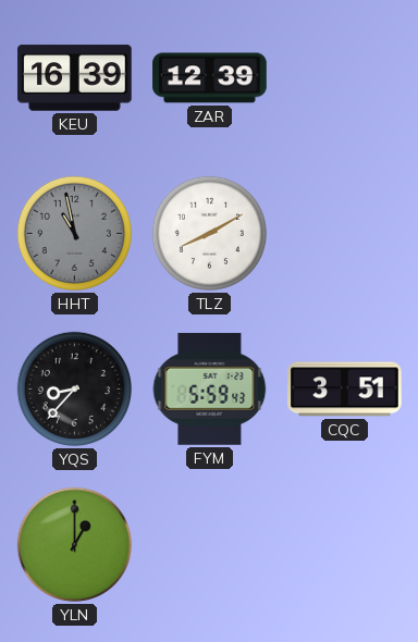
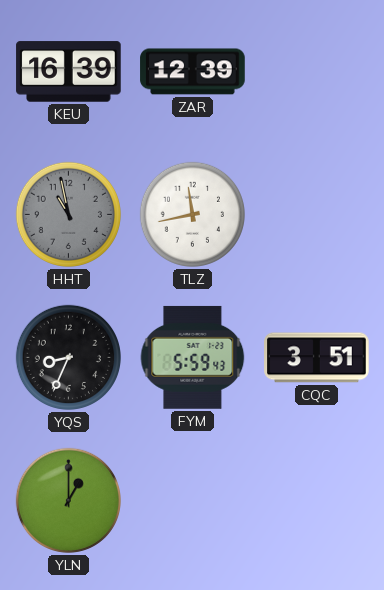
TLZ: 8:10 -> 11:43 (192, 214)
YQS: 8:37 -> 8:34 (68, 357)
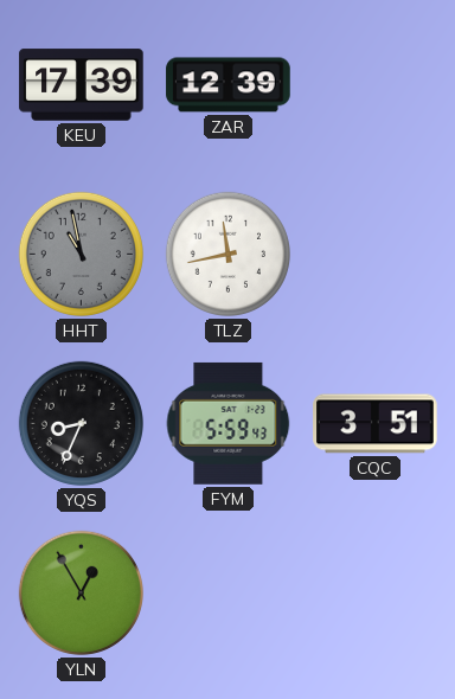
KEU: 16:39 -> 17:39 (82, 85)
YLN: 1:00 -> 12:55 (81, 592)
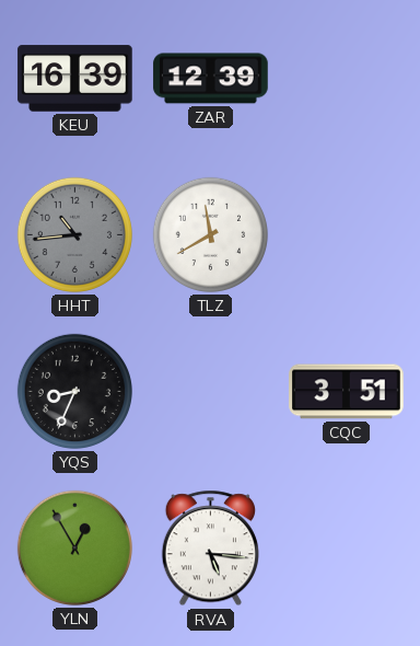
KEU: 17:39 -> 16:39 (75, 79)
HHT: 10:58 -> 10:44 (74, 234)
TLZ: 11:43 -> 11:40 (210, 234)
FYM: 5:59 -> none (229, 423)
RVA: none -> 5:16 (210, 549)
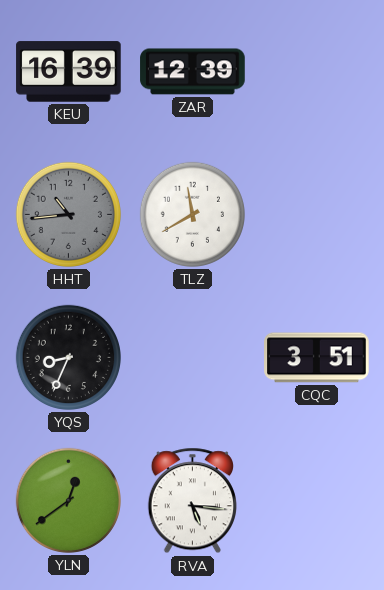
YLN: 12:55 -> 12:39 (68, 500)
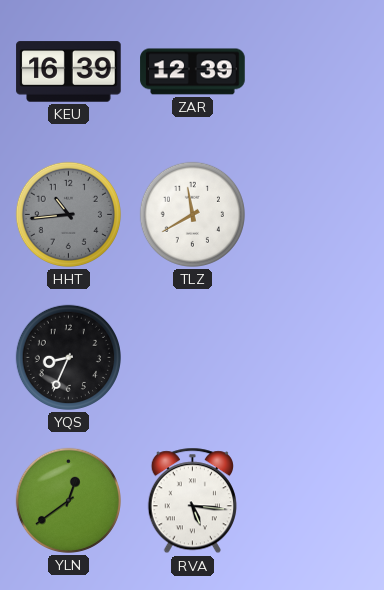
CQC: 3:51 -> none (317, 358)
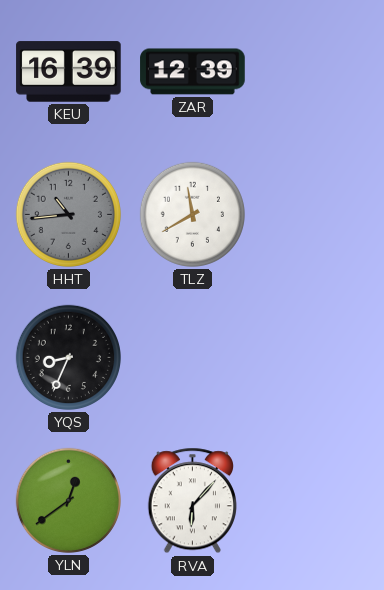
RVA: 5:16 -> 6:07 (192, 501)
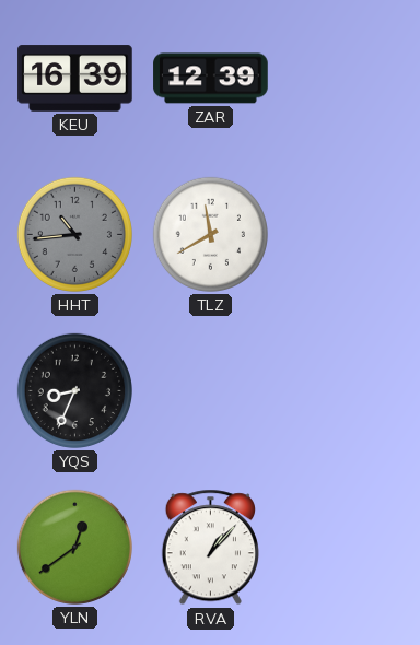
RVA: 6:07 -> 1:07 (210, 548)
